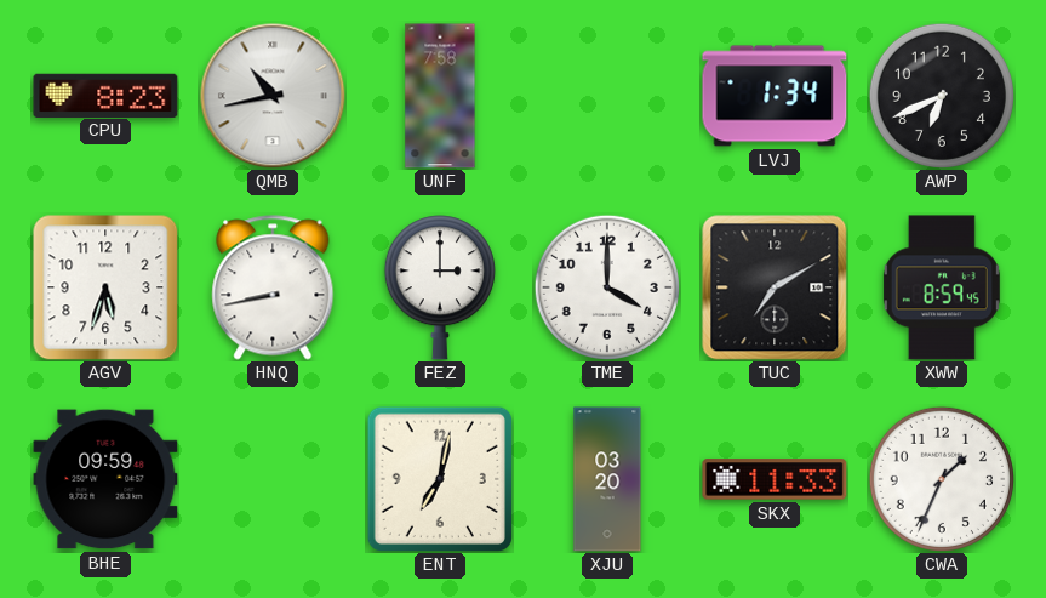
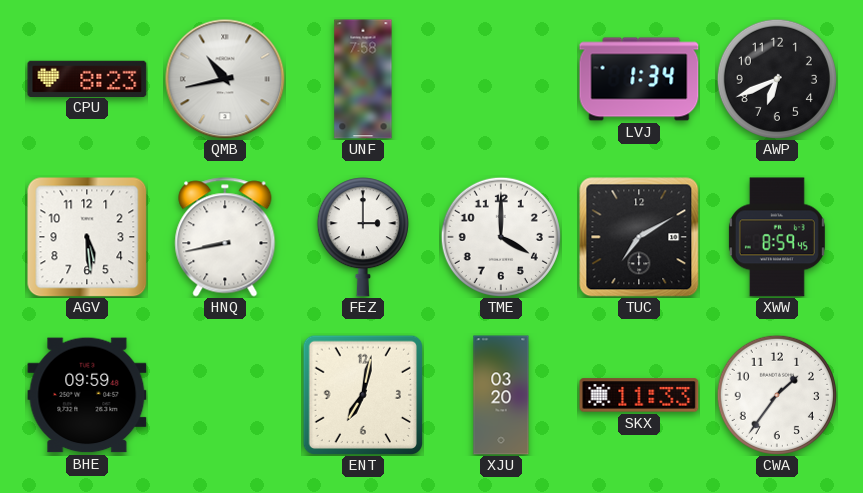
AGV: 5:33 -> 5:29 (87, 237)
CWA: 1:34 -> 1:36 (777, 395)
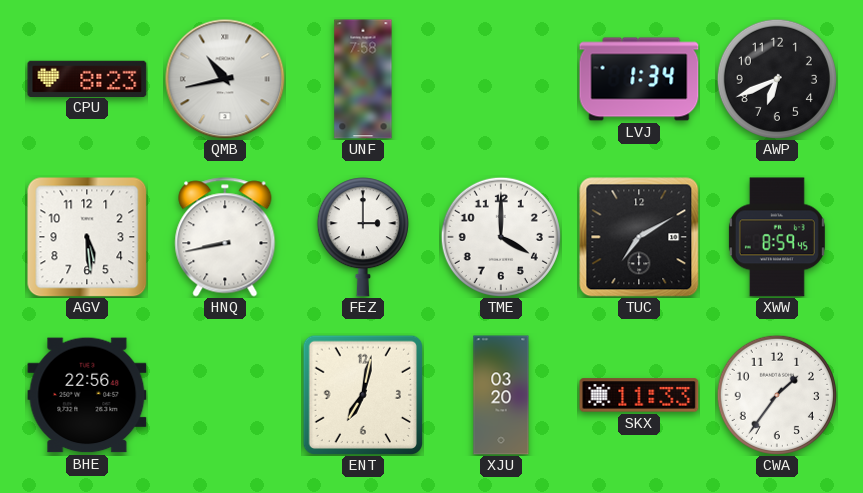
BHE: 09:59 -> 22:56 (87, 395)
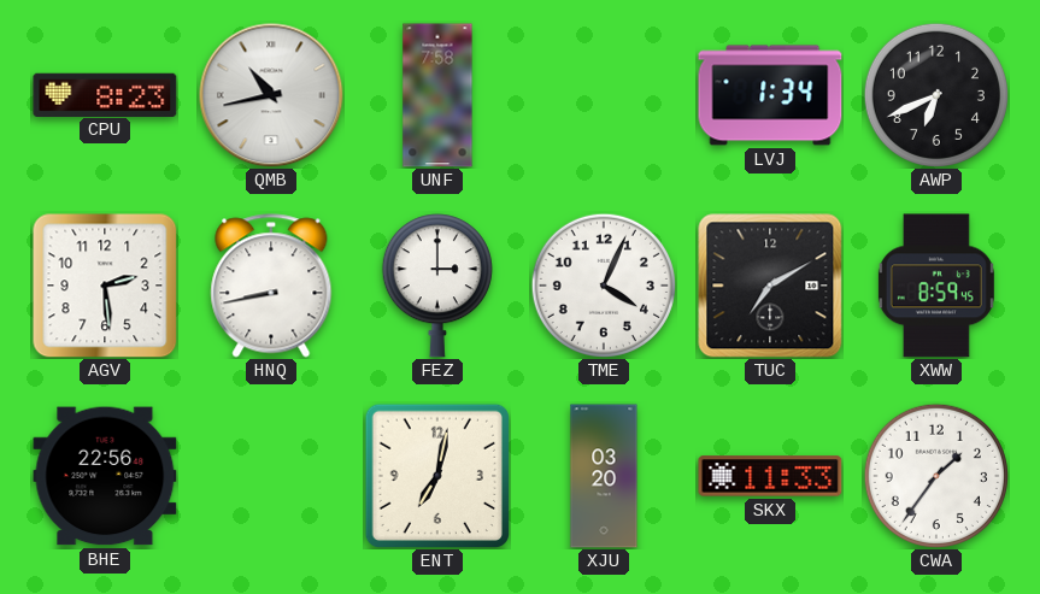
AGV: 5:29 -> 2:29 (105, 286)
TME: 4:00 -> 4:04 (604, 286)
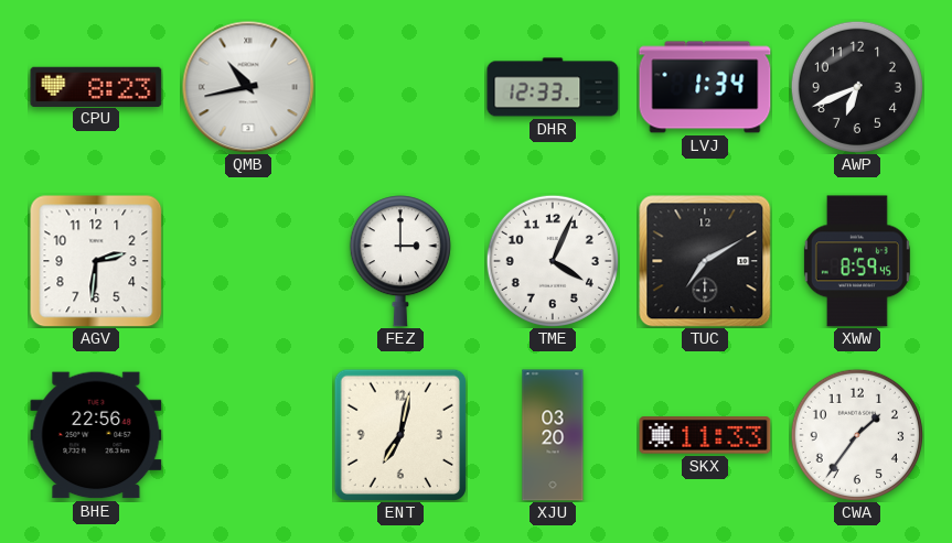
UNF: 7:58 -> none (437, 95)
DHR: none -> 12:33 (553, 87)
AGV: 2:29 -> 2:31 (96, 261)
HNQ: 8:43 -> none (271, 286)
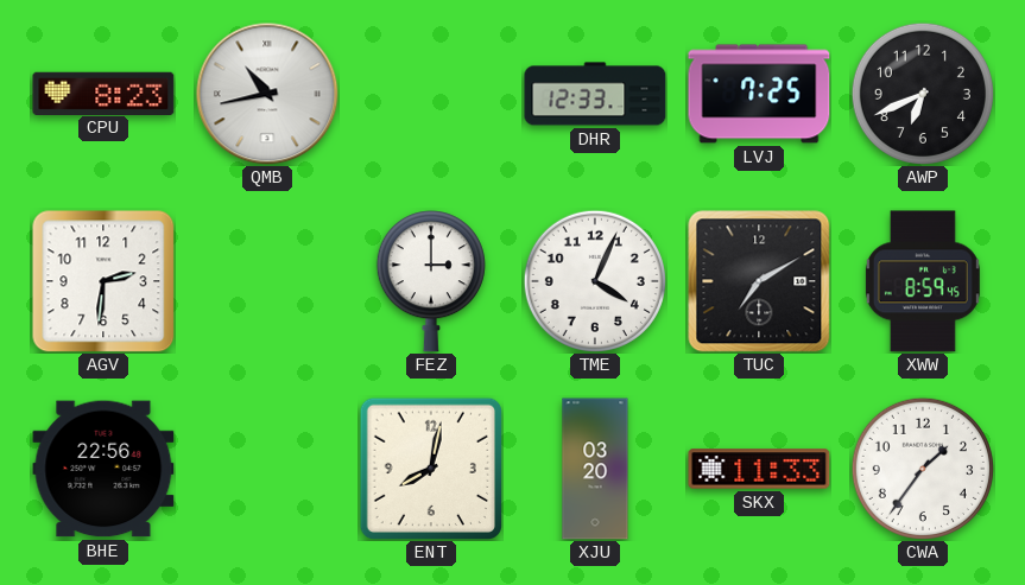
LVJ: 1:34 -> 7:25 (759, 94)
ENT: 7:02 -> 8:02 (430, 468)
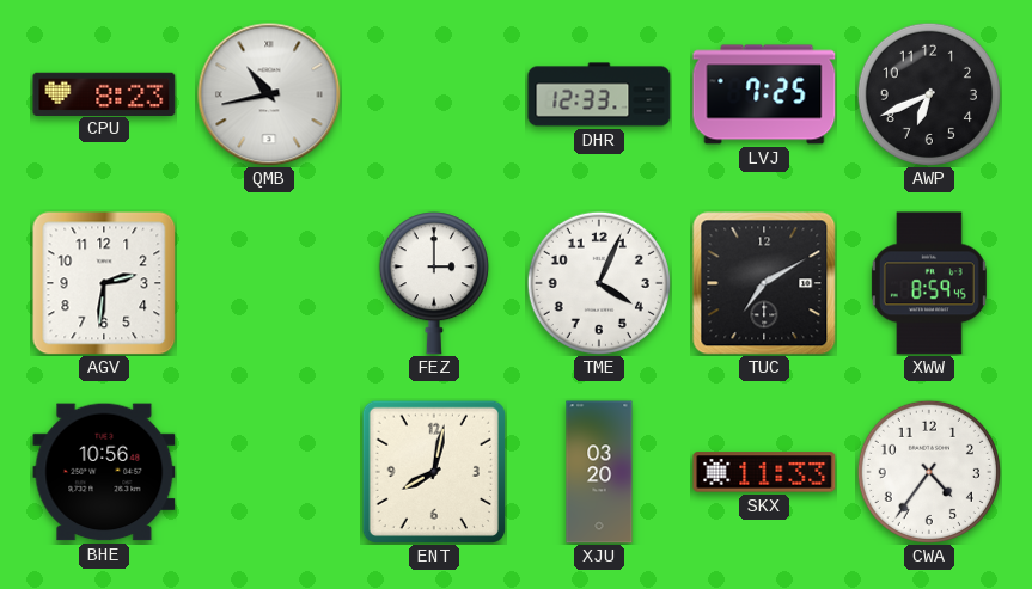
BHE: 22:56 -> 10:56 (104, 472)
CWA: 1:36 -> 4:36 (929, 472)
